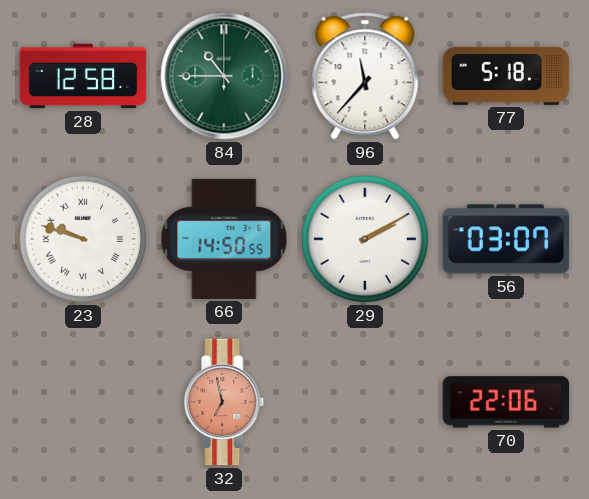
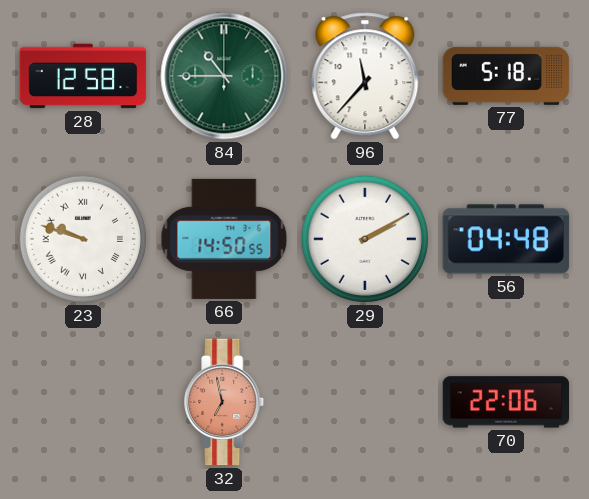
56: 03:07 -> 04:48 (506, 239)
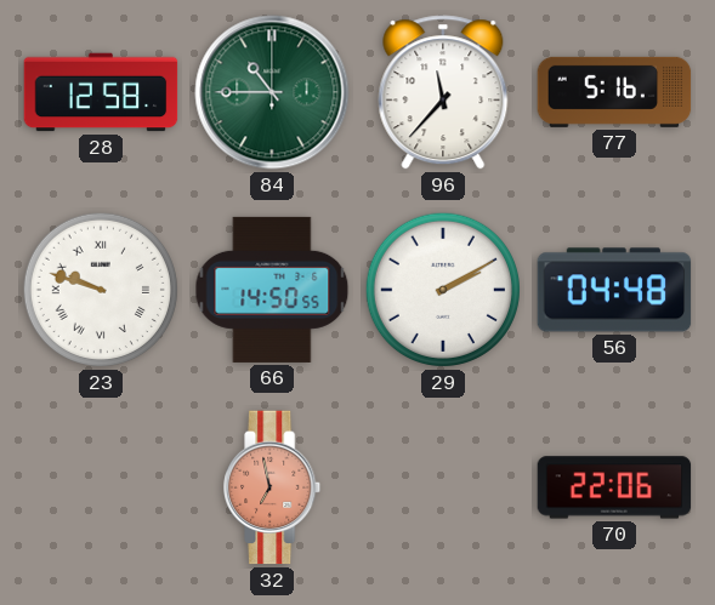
77: 5:18 -> 5:16 (614, 92)
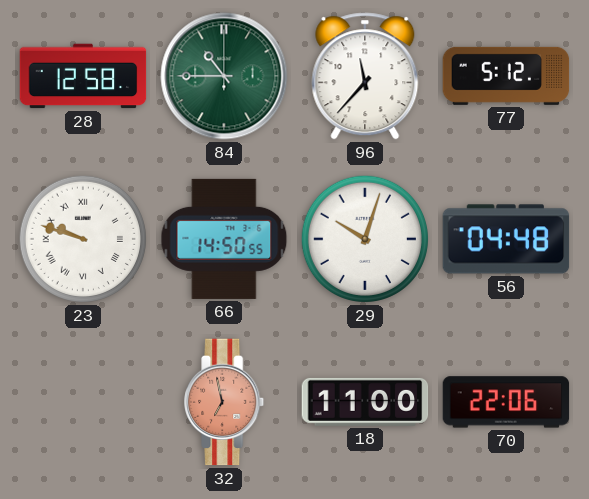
77: 5:16 -> 5:12 (506, 76)
29: 2:10 -> 10:03 (365, 239)
18: none -> 11:00 (365, 402)
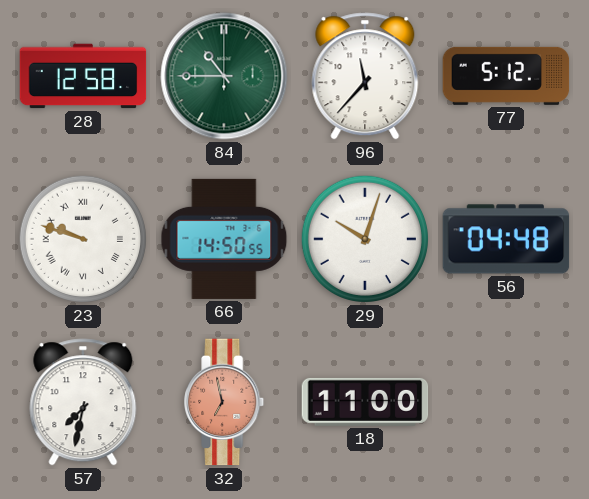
57: none -> 7:32 (83, 402)
70: 22:06 -> none (506, 402)
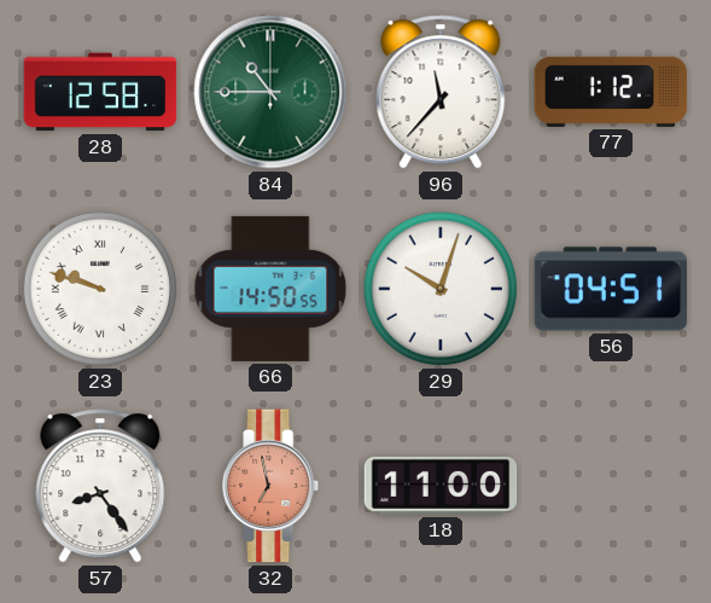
77: 5:12 -> 1:12 (611, 92)
56: 04:48 -> 04:51 (611, 289)
57: 7:32 -> 8:24 (100, 486)
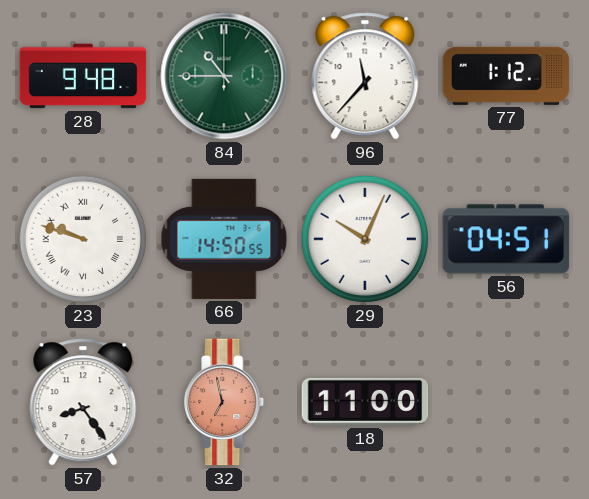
28: 12:58 -> 9:48 (83, 76)
29: 10:03 -> 10:04 (365, 239)
